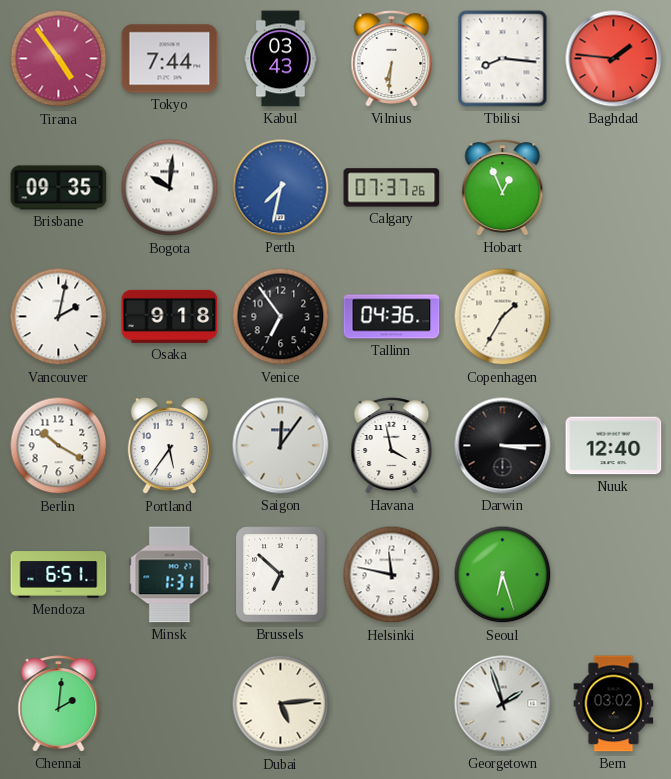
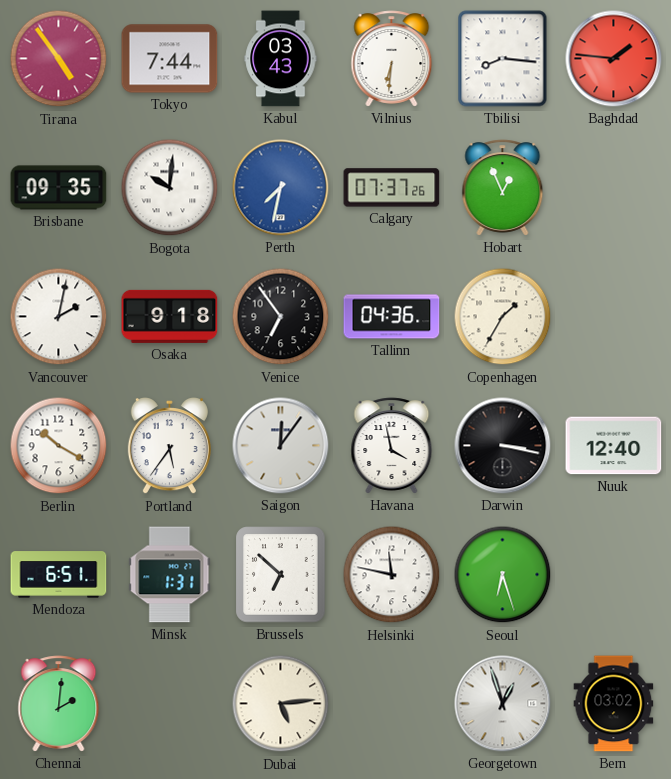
Darwin: 3:15 -> 3:17 (503, 446)
Georgetown: 1:57 -> 12:57 (503, 704)
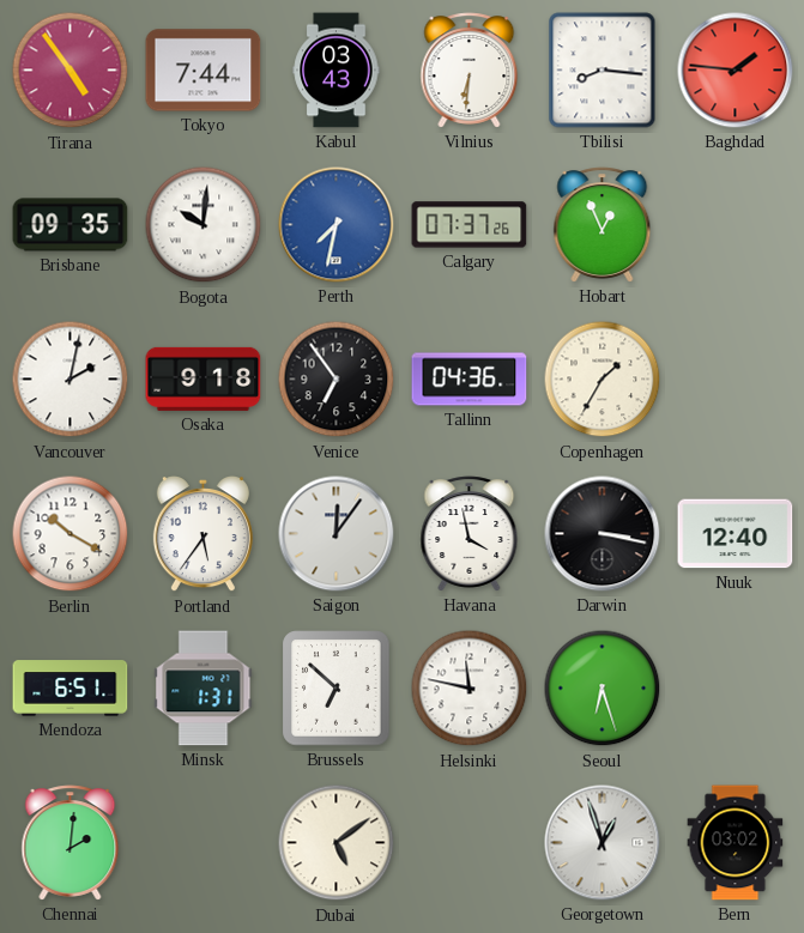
Dubai: 5:14 -> 5:09 (337, 843)
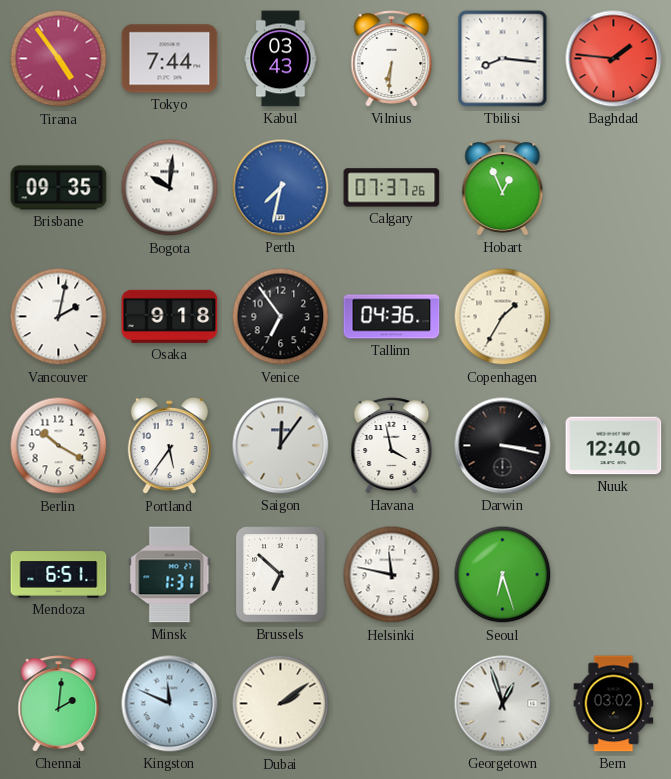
Kingston: none -> 11:49 (170, 704)
Dubai: 5:09 -> 2:09 (281, 704)
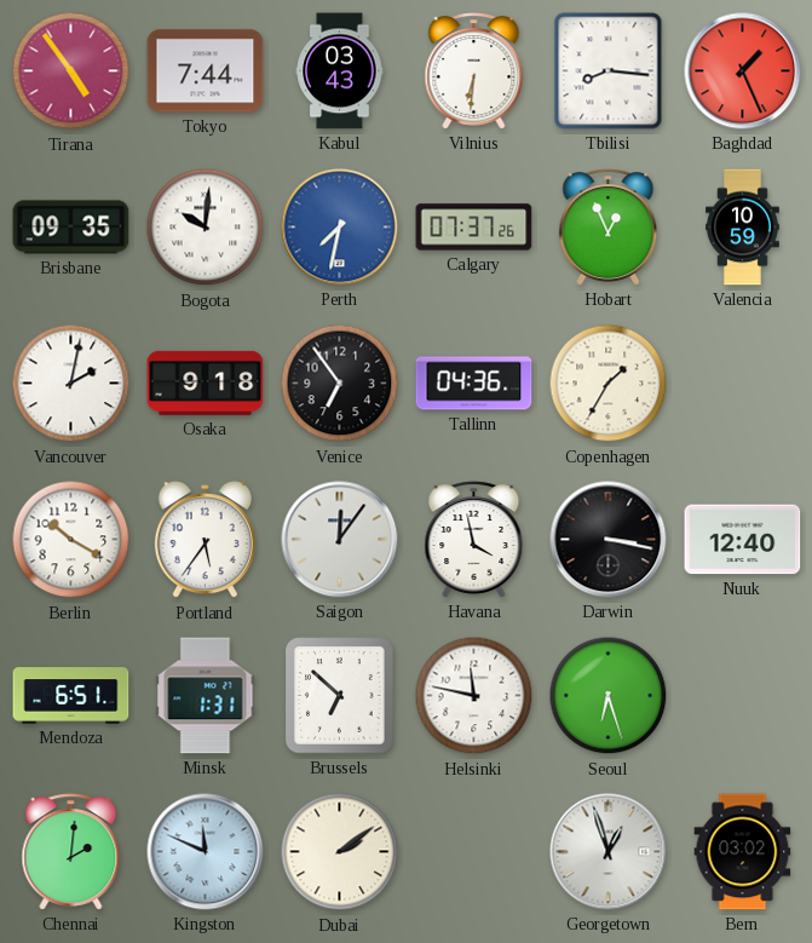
Baghdad: 1:46 -> 1:26 (743, 71)
Valencia: none -> 10:59 (743, 228)
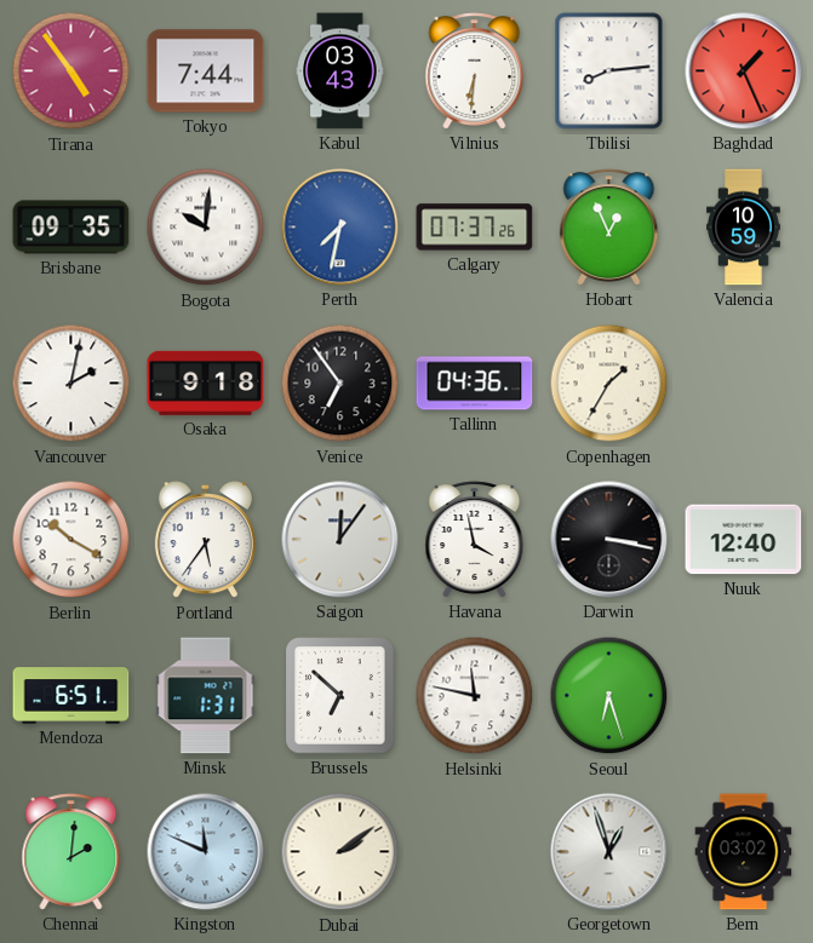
Tbilisi: 8:16 -> 8:14 (609, 71)
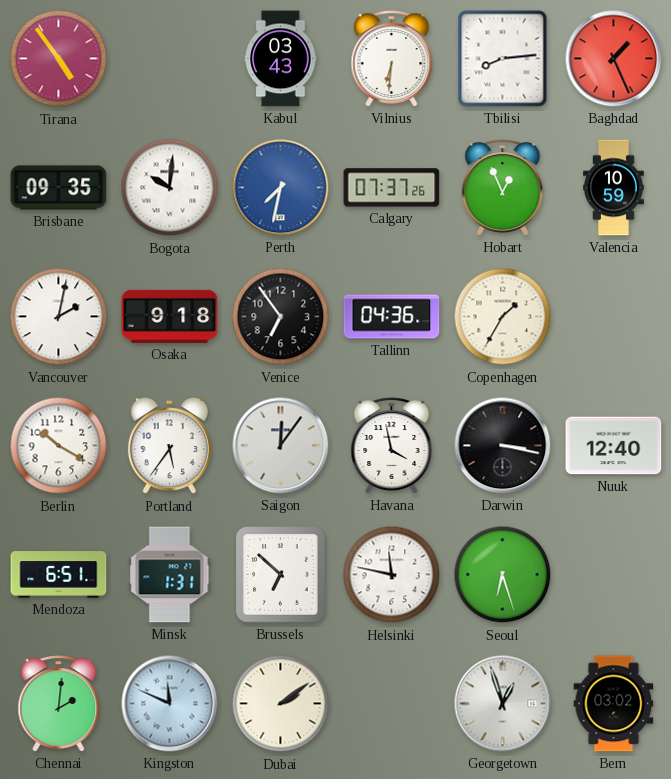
Tokyo: 7:44 -> none (206, 71)
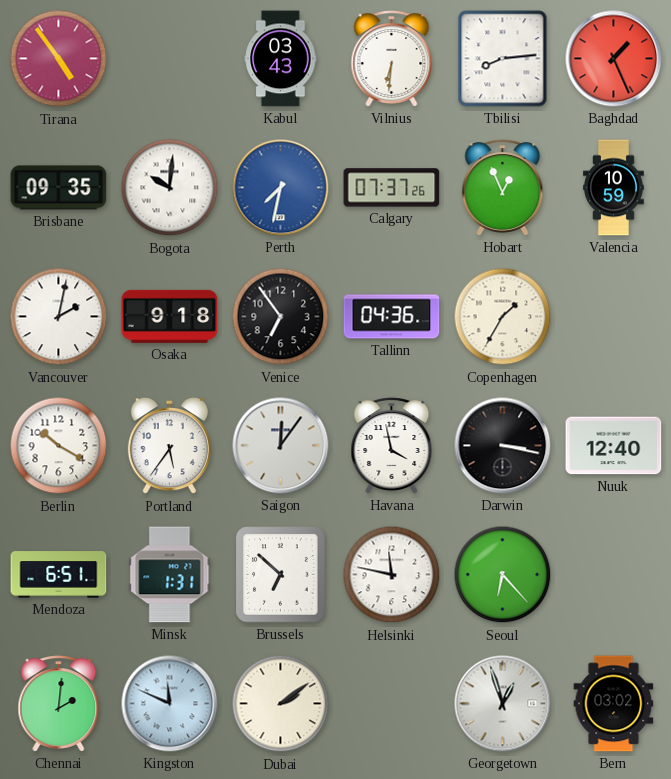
Seoul: 6:27 -> 6:23 (503, 575)
